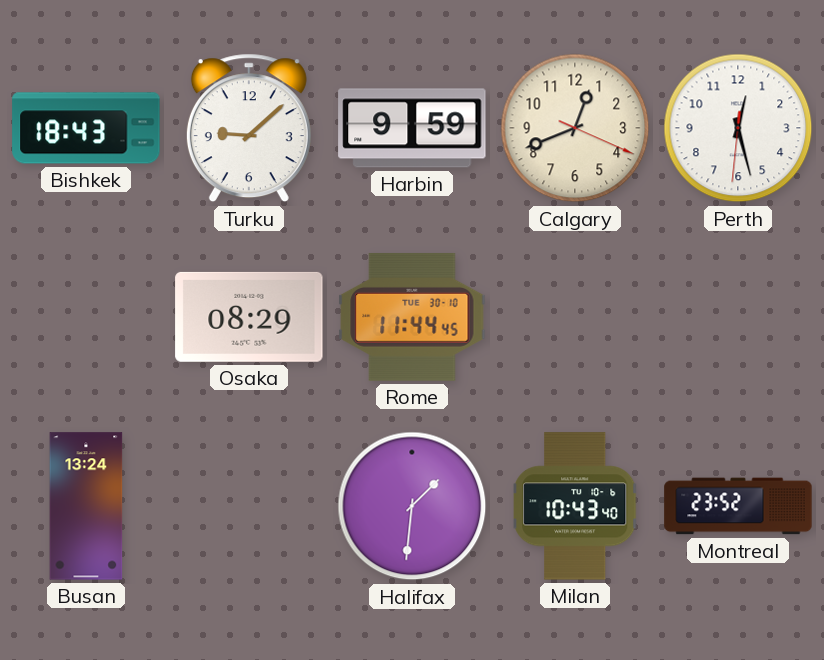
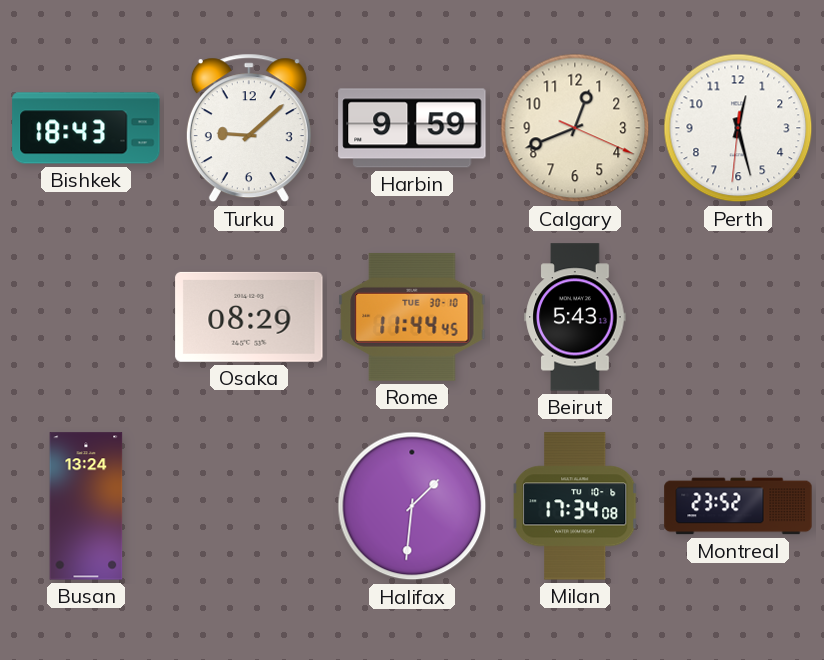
Beirut: none -> 5:43 (575, 317)
Milan: 10:43 -> 17:34 (575, 506)
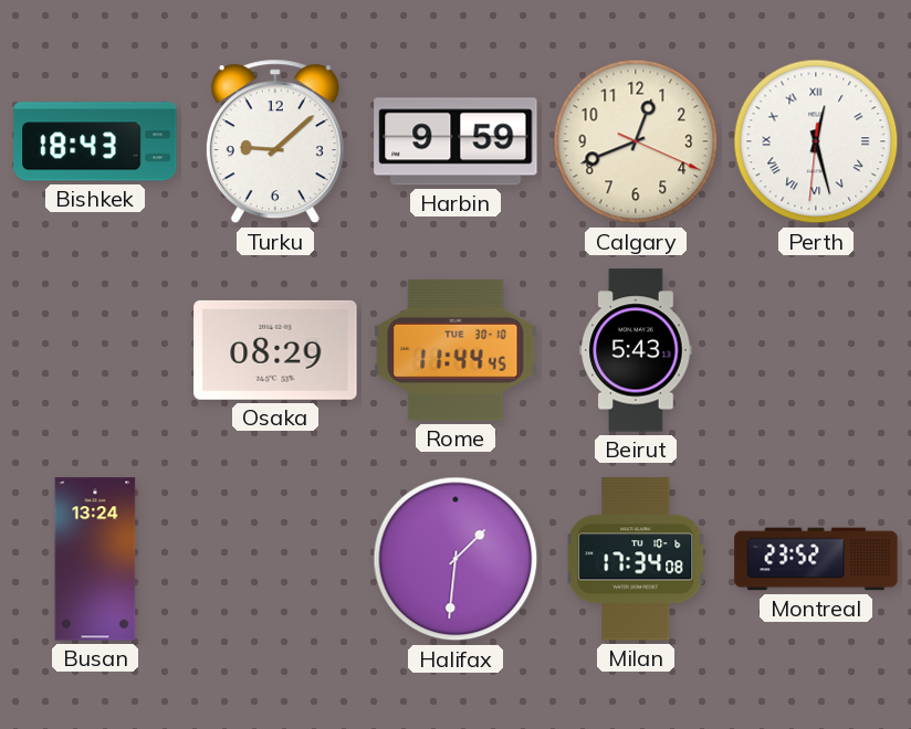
Perth numerals: Arabic -> Roman (816, 141)
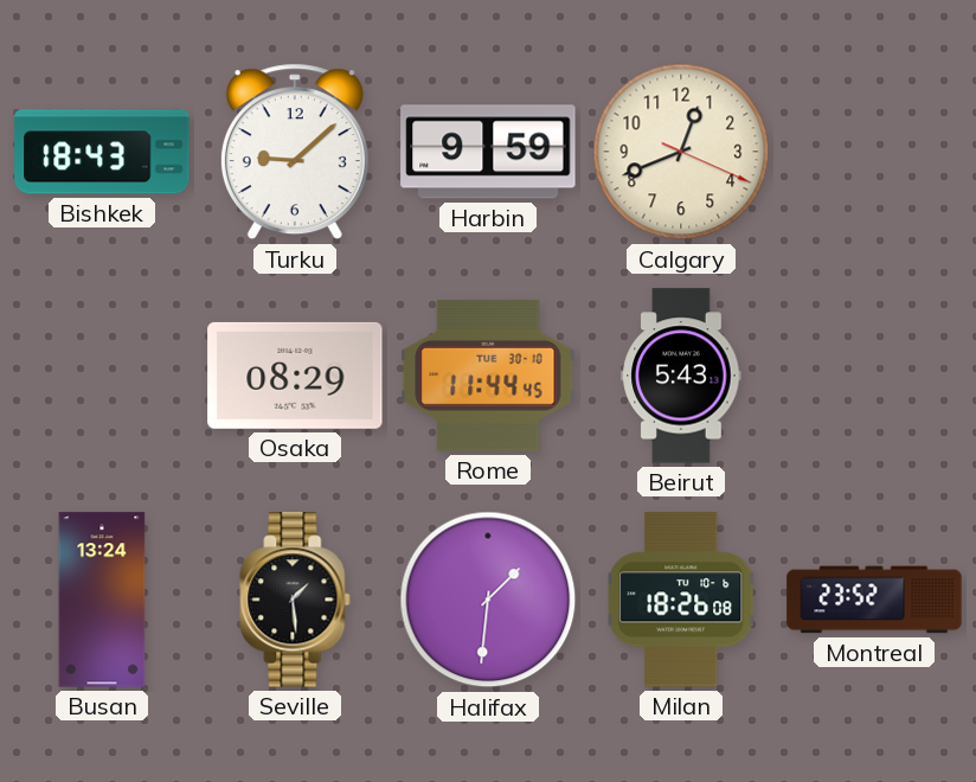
Perth: 12:27 -> none (816, 141)
Seville: none -> 1:29 (295, 600)
Milan: 17:34 -> 18:26 (681, 600)
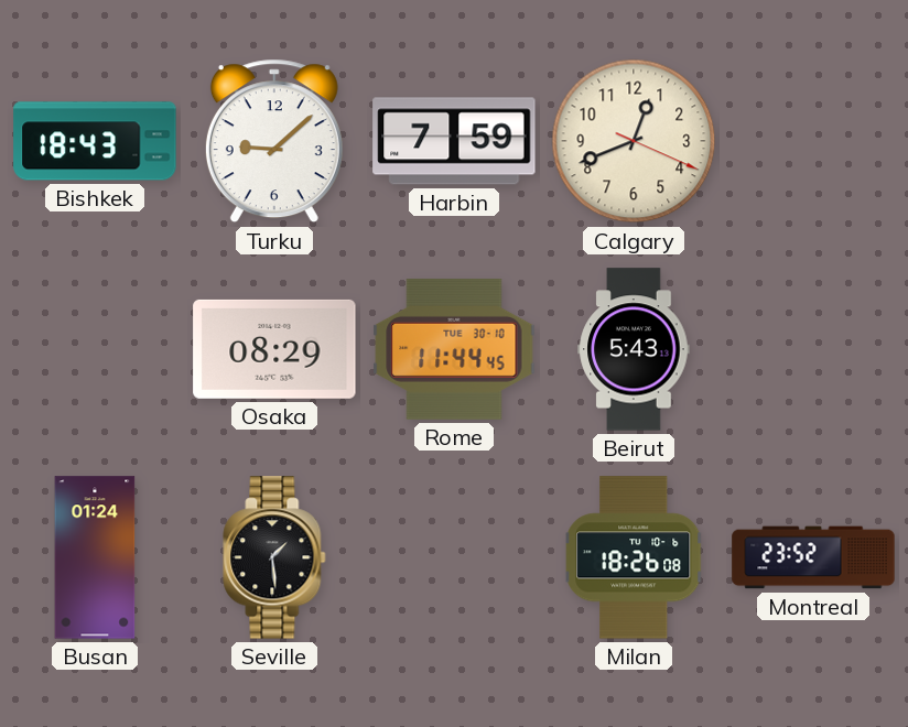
Harbin: 9:59 -> 7:59 (454, 141)
Busan: 13:24 -> 01:24 (95, 557)
Halifax: 1:31 -> none (488, 600)
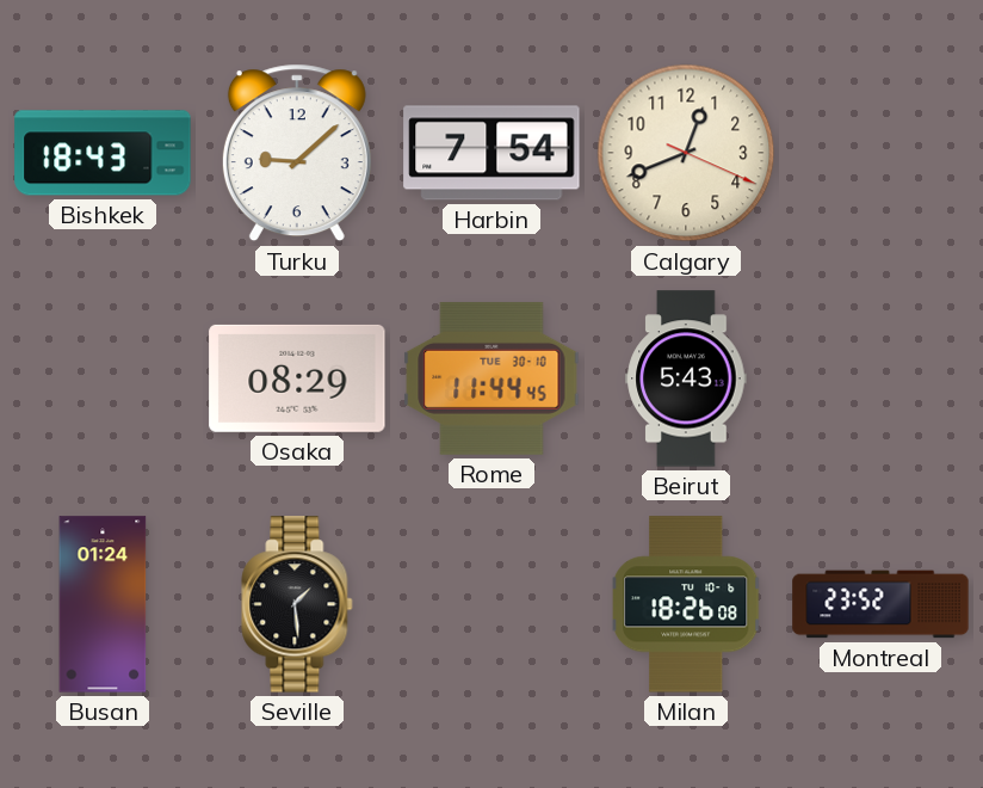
Harbin: 7:59 -> 7:54 (491, 153)
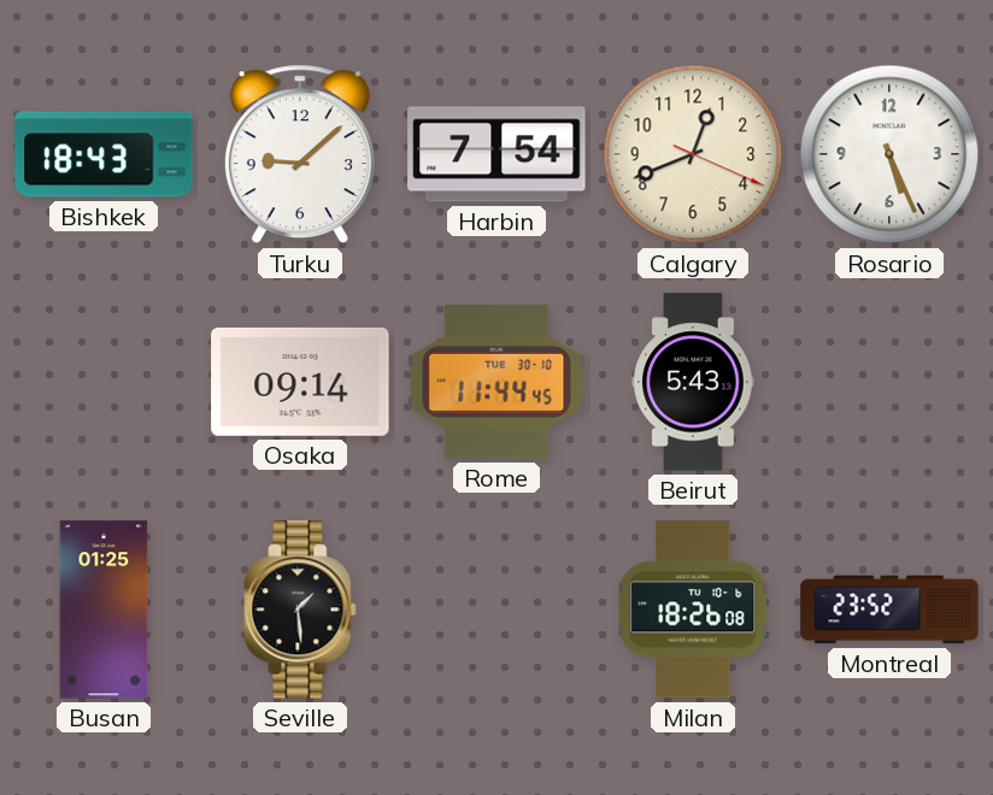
Rosario: none -> 5:26 (889, 154)
Osaka: 08:29 -> 09:14 (300, 382)
Busan: 01:24 -> 01:25 (104, 609)
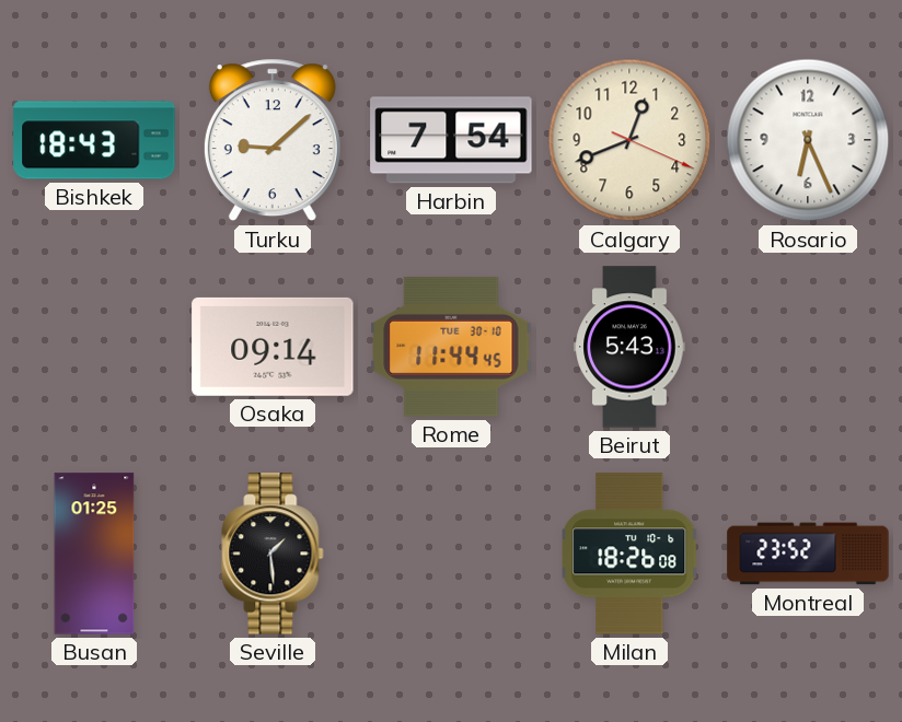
Rosario: 5:26 -> 6:26 (808, 140)
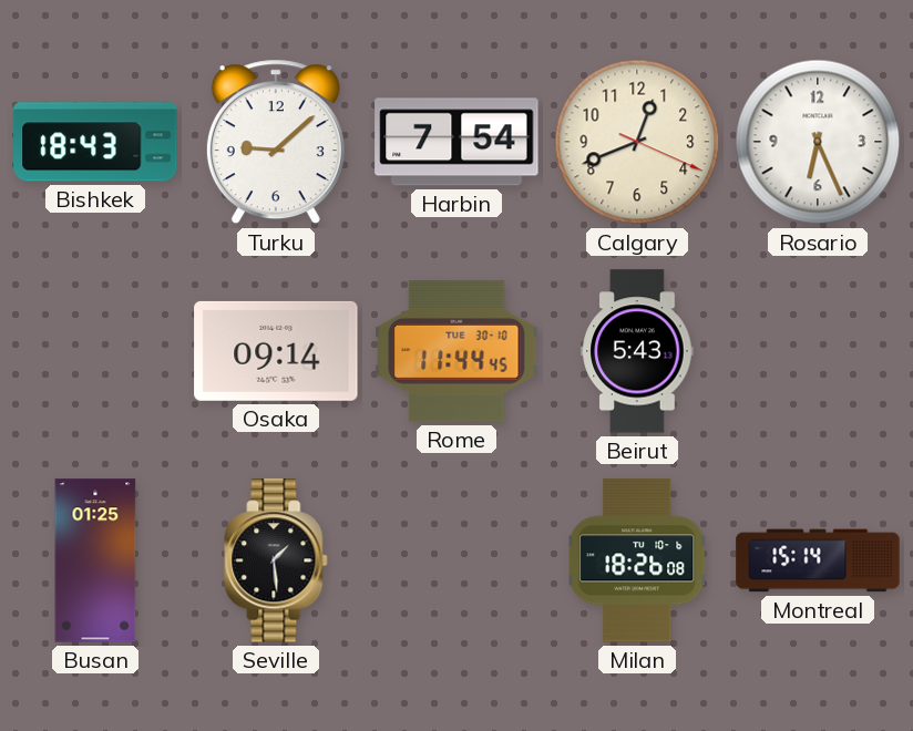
Montreal: 23:52 -> 15:14 (818, 560)
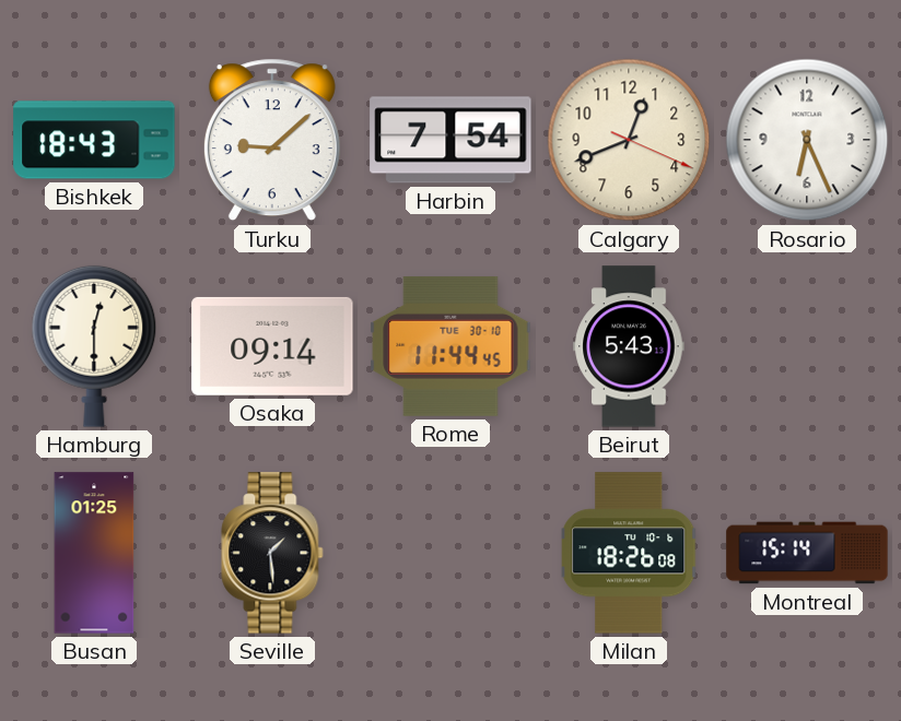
Hamburg: none -> 12:30 (94, 346)
